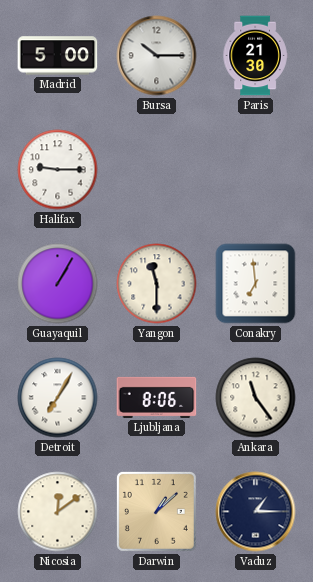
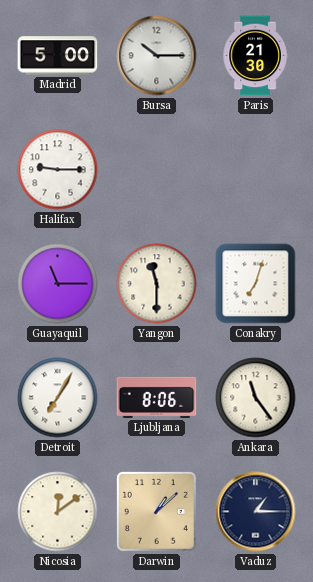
Guayaquil: 1:05 -> 11:15 (58, 284)
Conakry: 6:59 -> 7:03 (256, 284)
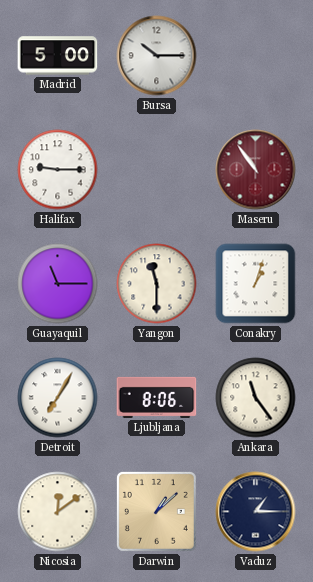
Paris: 21:30 -> none (255, 56)
Maseru: none -> 10:54 (256, 170)
Conakry: 7:03 -> 1:03 (256, 284)
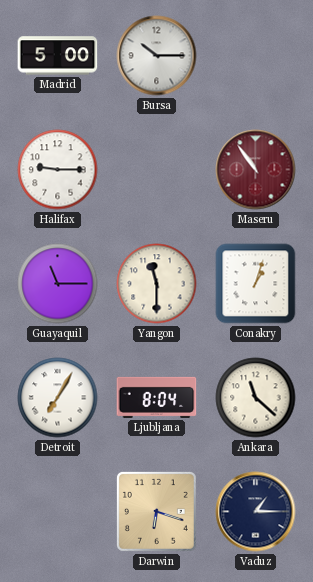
Ljubljana: 8:06 -> 8:04 (157, 397)
Ankara: 11:24 -> 11:22 (256, 398)
Nicosia: 12:09 -> none (58, 512)
Darwin: 1:08 -> 6:18 (156, 511)
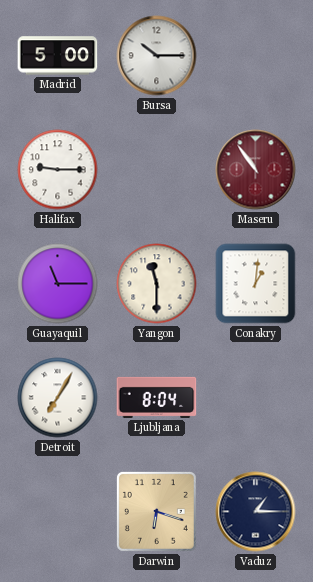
Conakry: 1:03 -> 1:01 (256, 284)
Ankara: 11:22 -> none (256, 398)
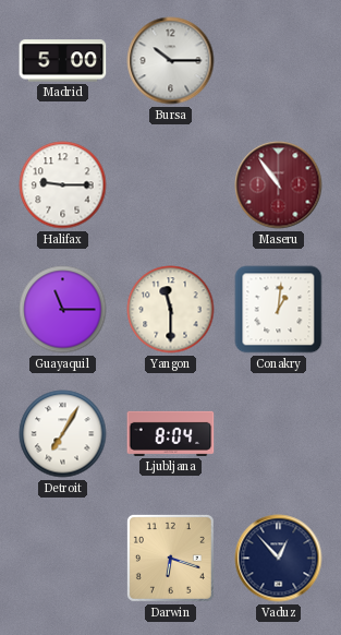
Vaduz: 1:15 -> 12:53 (279, 559)
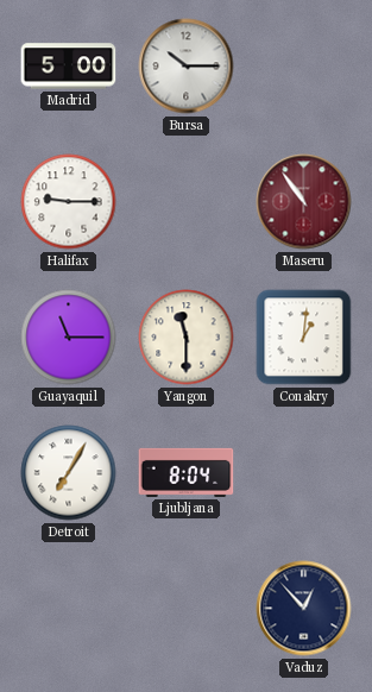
Darwin: 6:18 -> none (170, 558)
